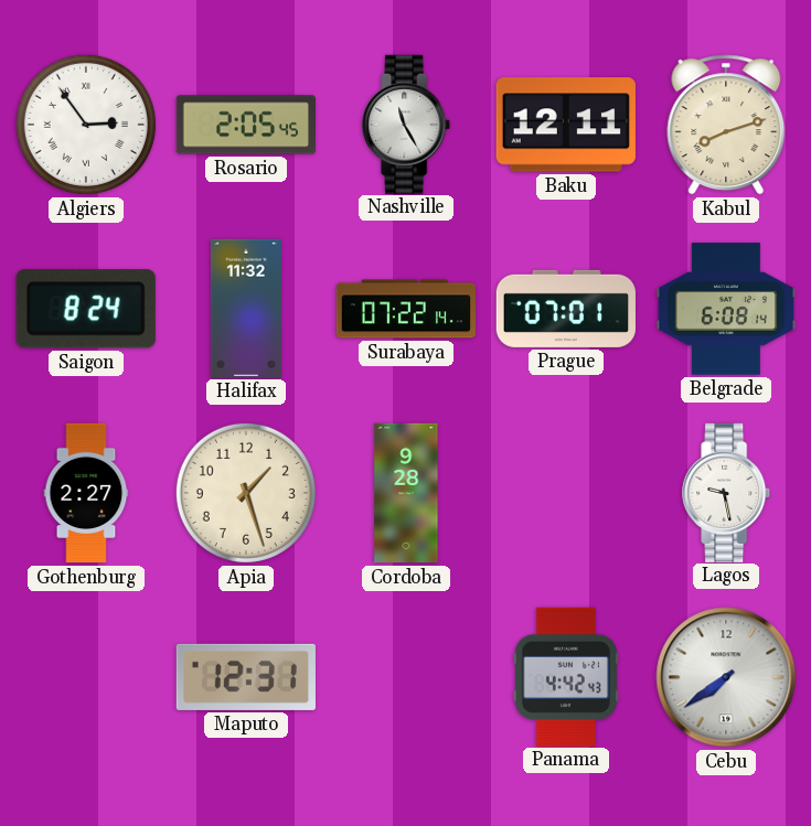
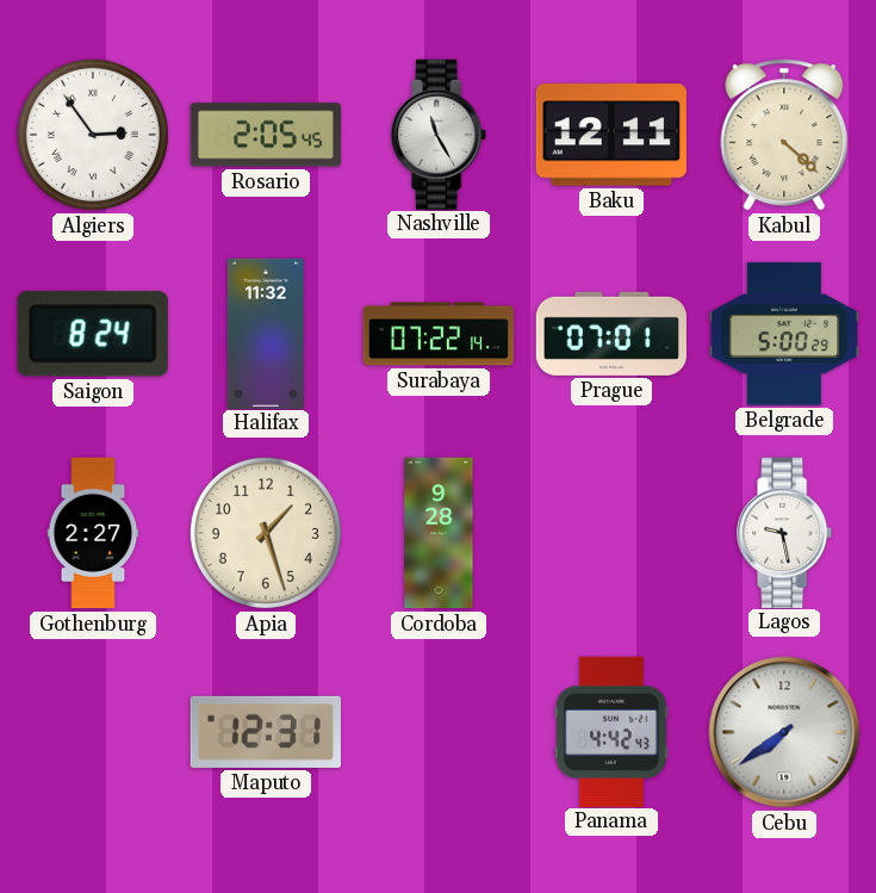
Kabul: 8:12 -> 4:22 (784, 135)
Belgrade: 6:08 -> 5:00 (783, 334)
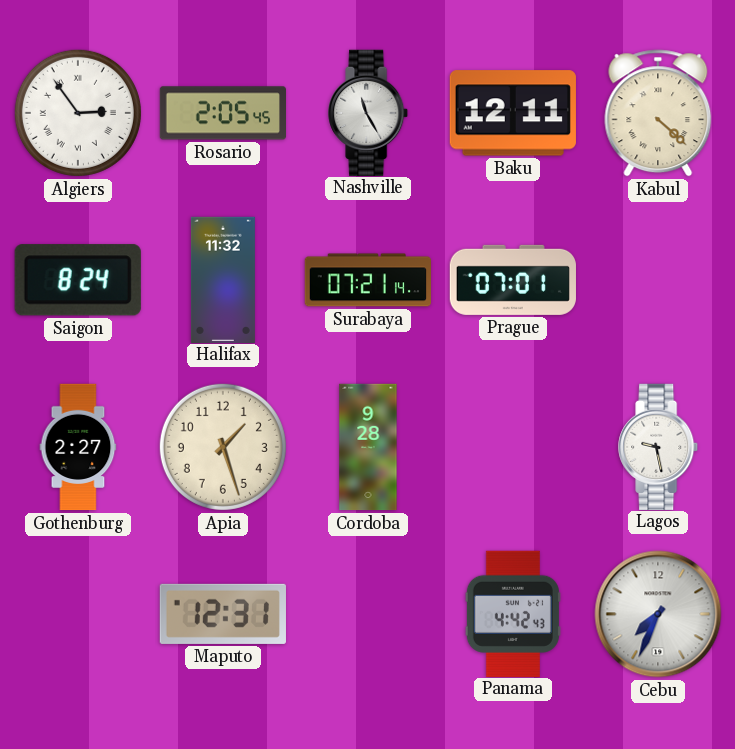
Surabaya: 07:22 -> 07:21 (367, 280)
Belgrade: 5:00 -> none (783, 334)
Cebu: 7:39 -> 7:34 (658, 614)
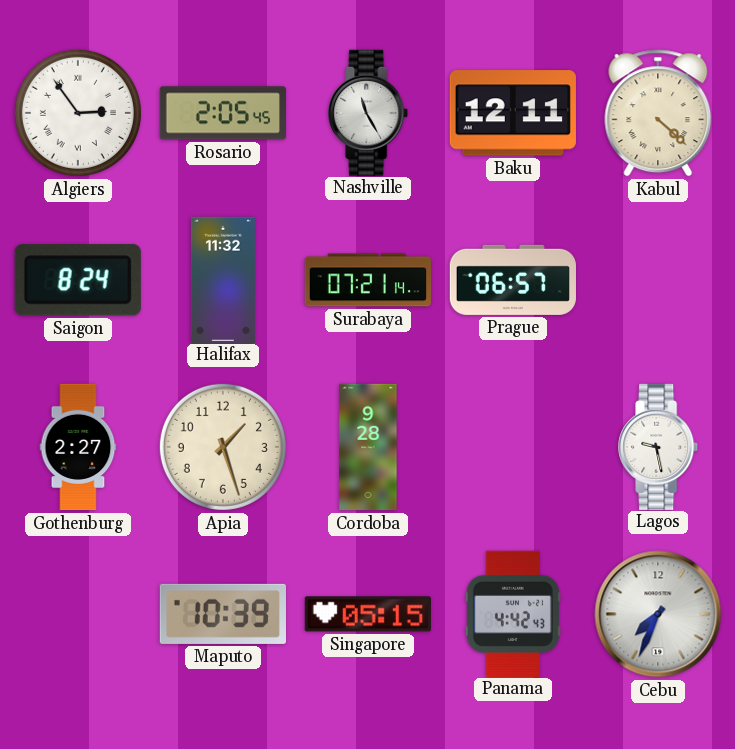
Prague: 07:01 -> 06:57 (513, 280)
Maputo: 12:31 -> 10:39 (223, 614)
Singapore: none -> 05:15 (368, 614)
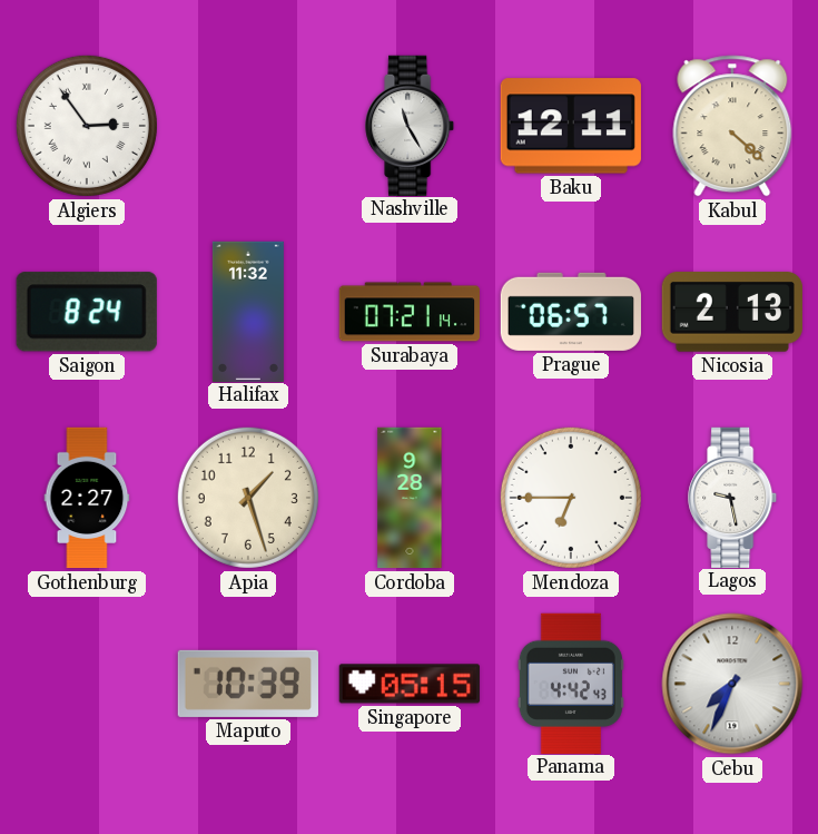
Rosario: 2:05 -> none (222, 113)
Nicosia: none -> 2:13 (732, 312)
Mendoza: none -> 6:45 (571, 498)
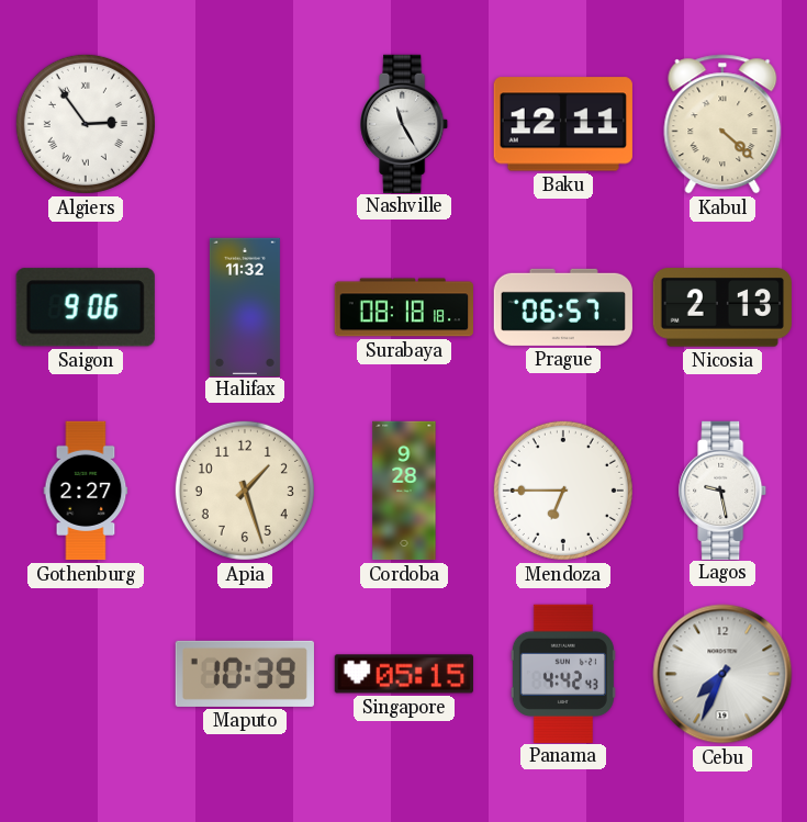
Saigon: 8:24 -> 9:06 (86, 307)
Surabaya: 07:21 -> 08:18 (403, 307)
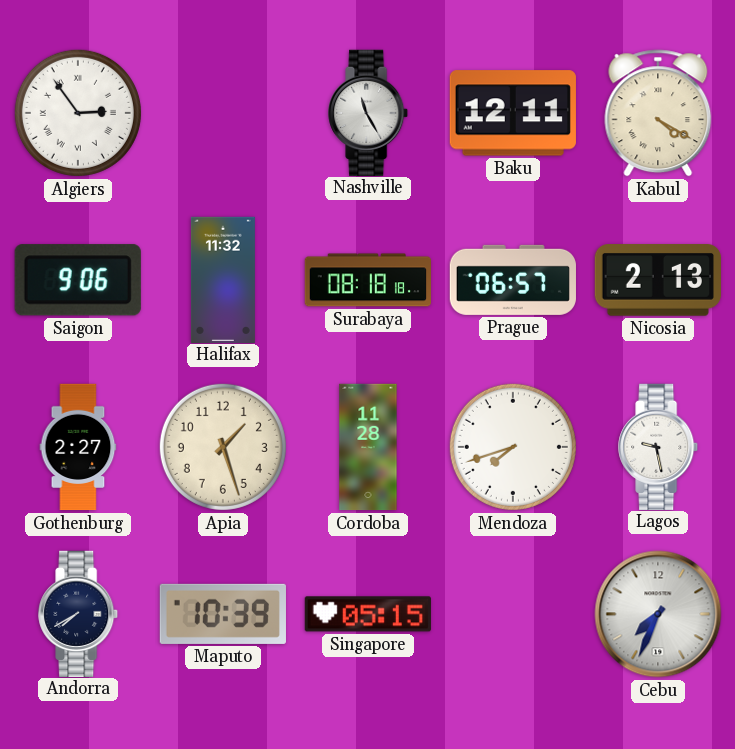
Kabul: 4:22 -> 4:20 (658, 113)
Cordoba: 9:28 -> 11:28 (368, 447)
Mendoza: 6:45 -> 7:42 (513, 447)
Andorra: none -> 7:40 (79, 613)
Panama: 4:42 -> none (563, 673)
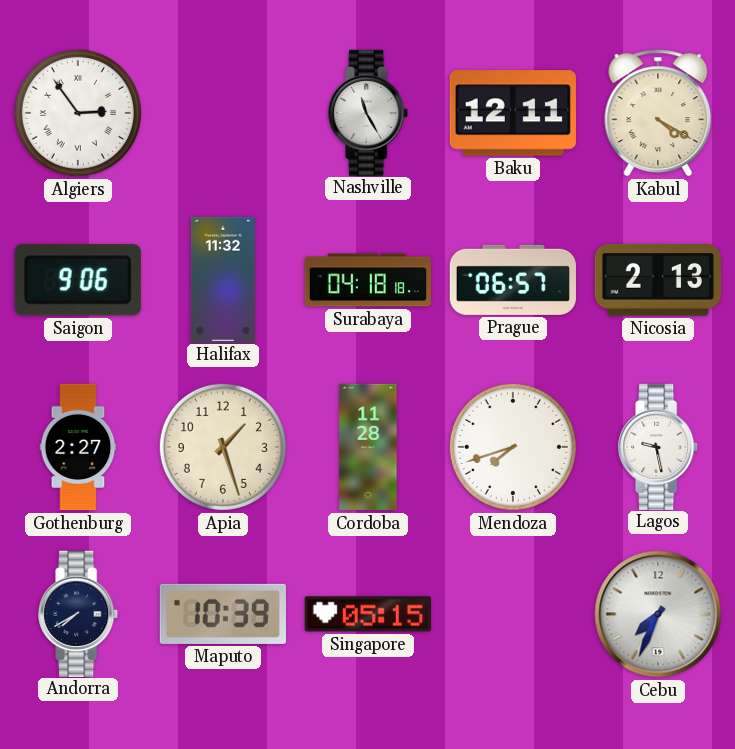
Surabaya: 08:18 -> 04:18 (367, 280)
